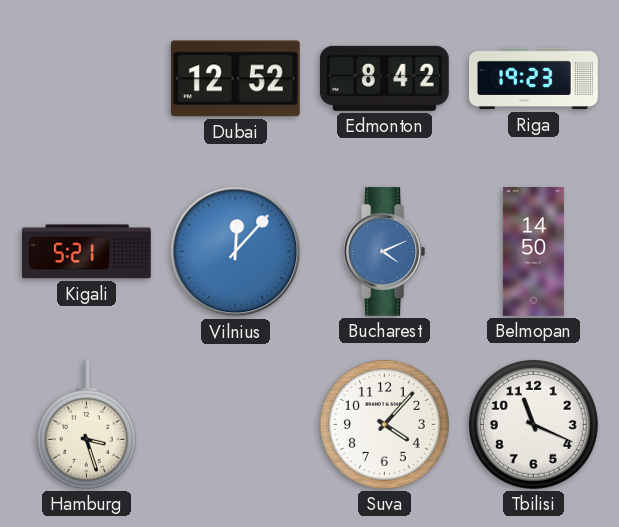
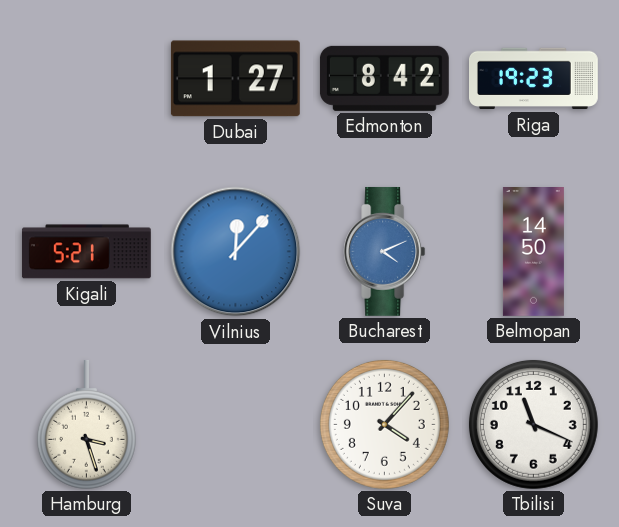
Dubai: 12:52 -> 1:27 (235, 79)
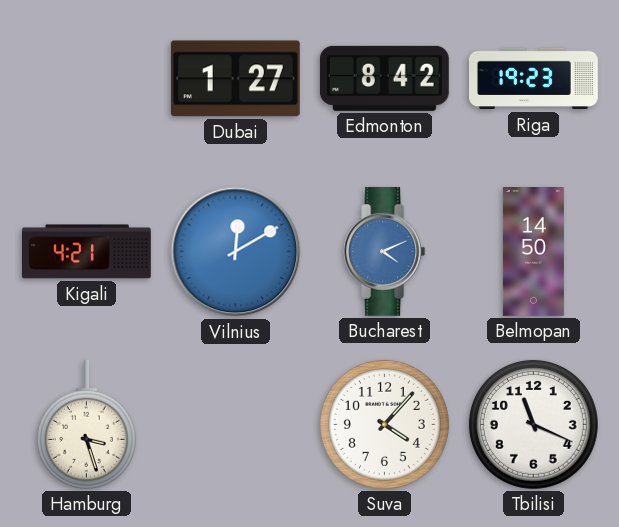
Kigali: 5:21 -> 4:21 (86, 252)
Vilnius: 12:07 -> 12:10 (236, 252)
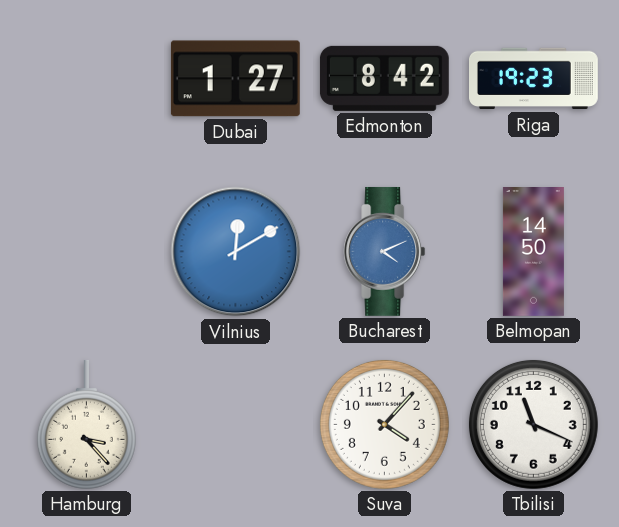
Kigali: 4:21 -> none (86, 252)
Hamburg: 3:27 -> 3:23 (86, 424)
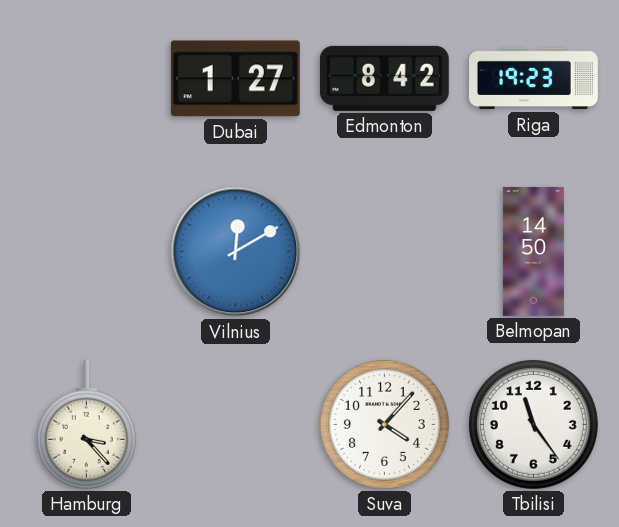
Bucharest: 4:11 -> none (385, 251)
Tbilisi: 11:19 -> 11:24 (533, 424)
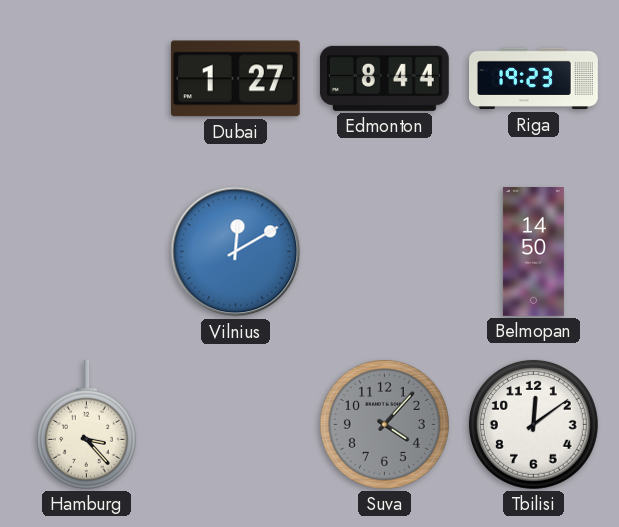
Edmonton: 8:42 -> 8:44 (384, 78)
Suva dial: white -> grey (384, 424)
Tbilisi: 11:24 -> 12:09 (533, 424)
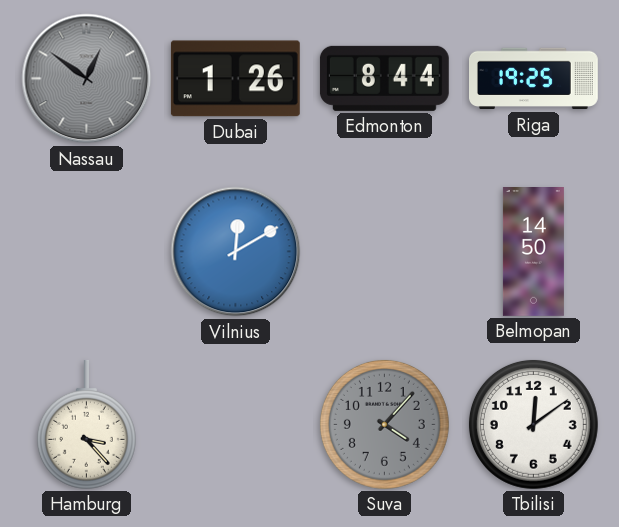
Nassau: none -> 12:51 (87, 79)
Dubai: 1:27 -> 1:26 (235, 79)
Riga: 19:23 -> 19:25 (534, 79)
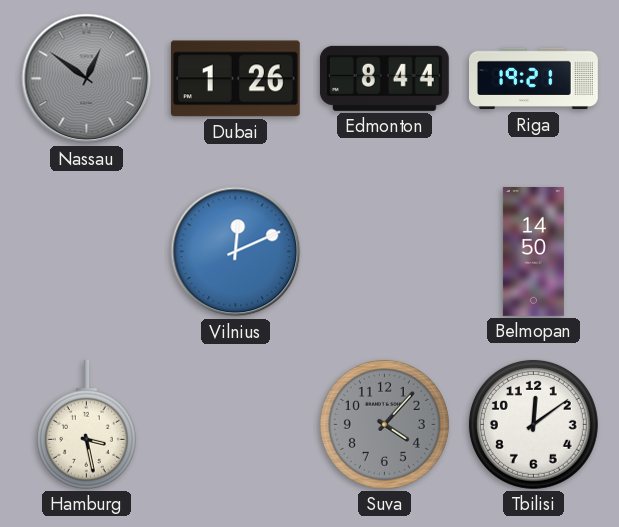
Riga: 19:25 -> 19:21 (534, 79)
Vilnius: 12:10 -> 12:11 (236, 252)
Hamburg: 3:23 -> 3:28 (86, 424)
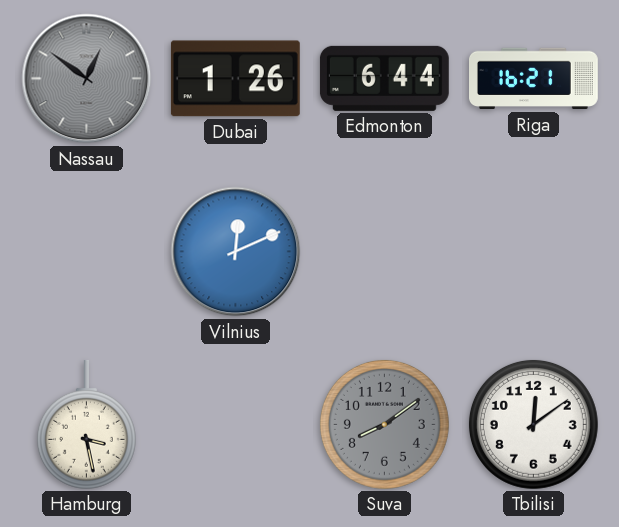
Edmonton: 8:44 -> 6:44 (384, 78)
Riga: 19:21 -> 16:21 (534, 79)
Belmopan: 14:50 -> none (533, 252)
Suva: 4:07 -> 8:09 (384, 424)
